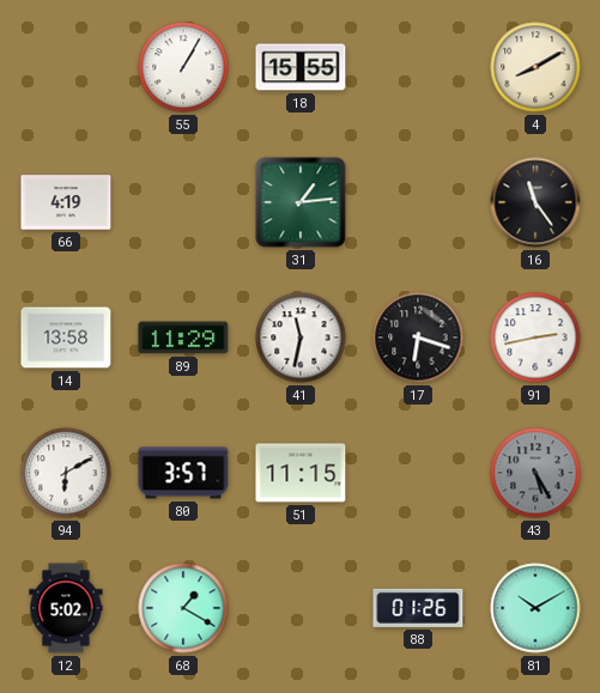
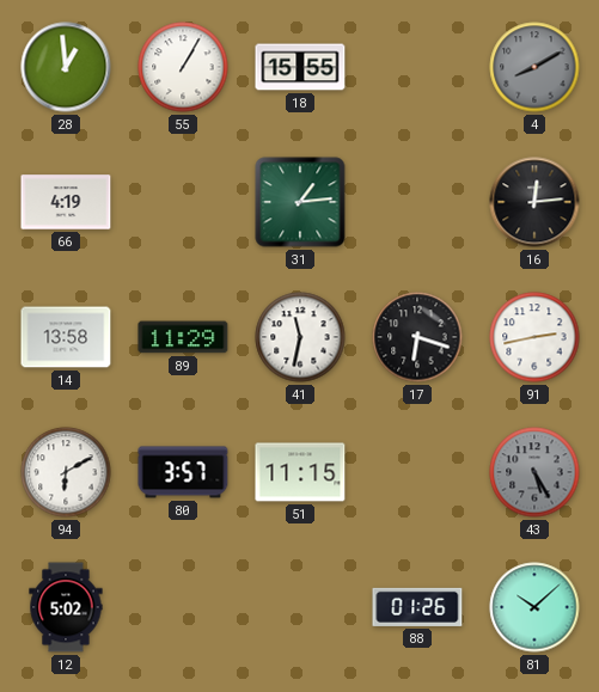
28: none -> 12:59 (66, 67)
4 dial: cream -> grey (534, 67)
16: 11:24 -> 12:14 (534, 202)
68: 1:20 -> none (183, 608)
81: 10:10 -> 10:08 (534, 607)
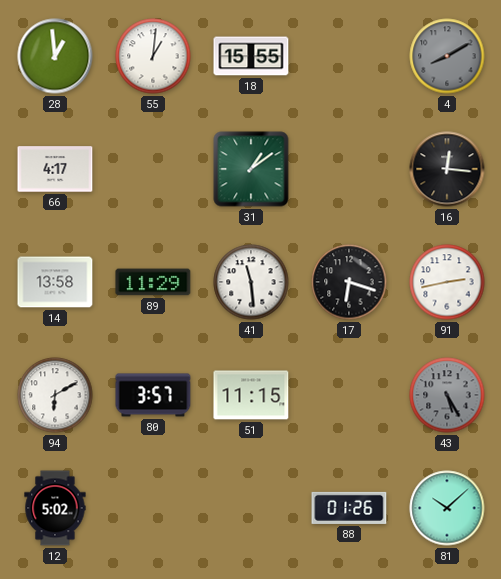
55: 1:05 -> 1:01 (153, 56)
66: 4:19 -> 4:17 (55, 169)
31: 1:14 -> 1:09 (251, 169)
16: 12:14 -> 12:16 (447, 169)
41: 11:32 -> 11:29 (251, 282)
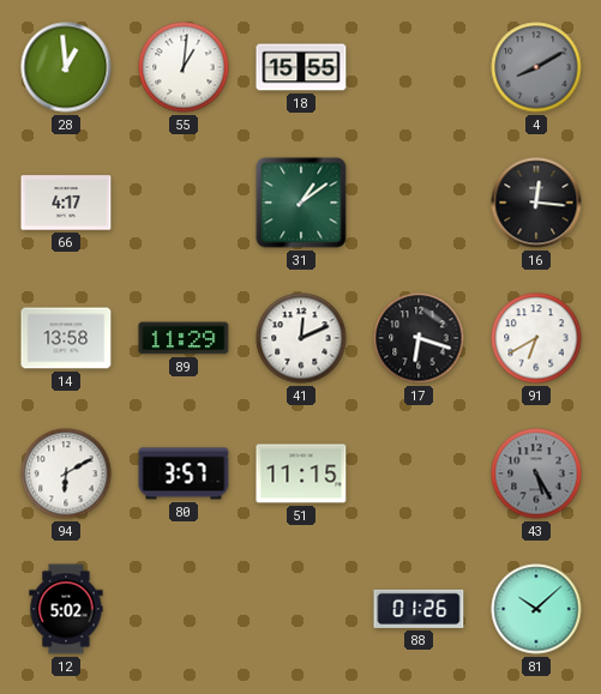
41: 11:29 -> 12:11 (301, 338)
91: 2:43 -> 6:40 (536, 338)
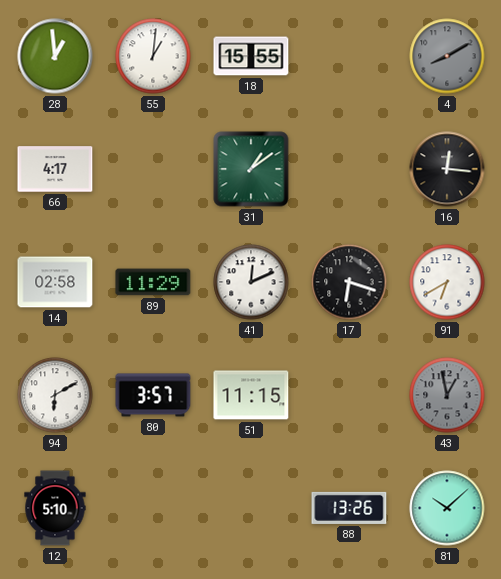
14: 13:58 -> 02:58 (55, 282)
43: 5:25 -> 12:58 (447, 395)
12: 5:02 -> 5:10 (55, 508)
88: 01:26 -> 13:26 (349, 508)
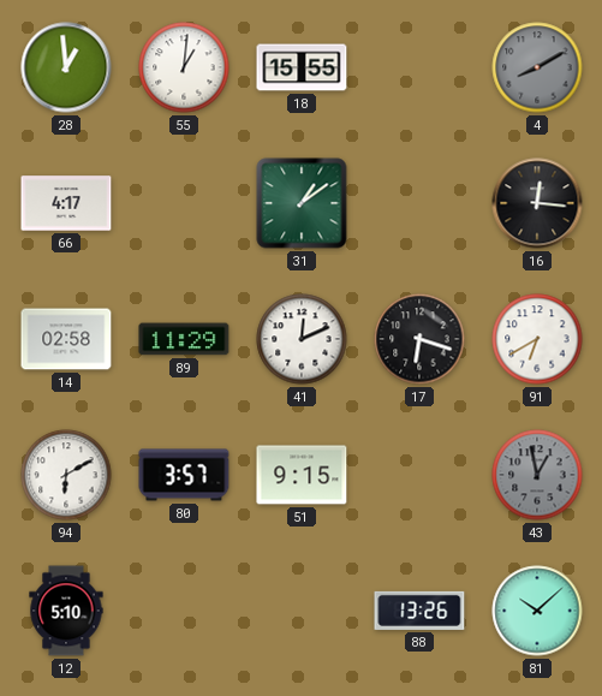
51: 11:15 -> 9:15 (302, 475)
